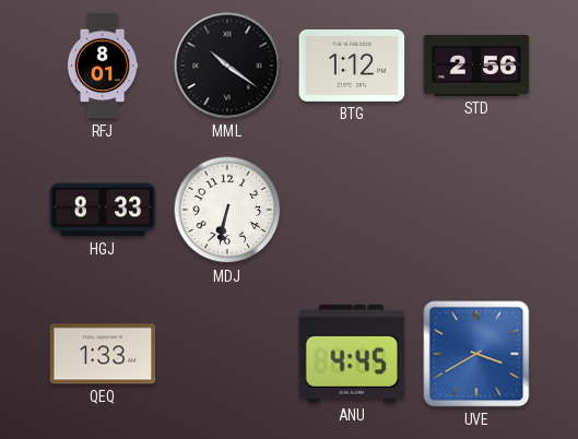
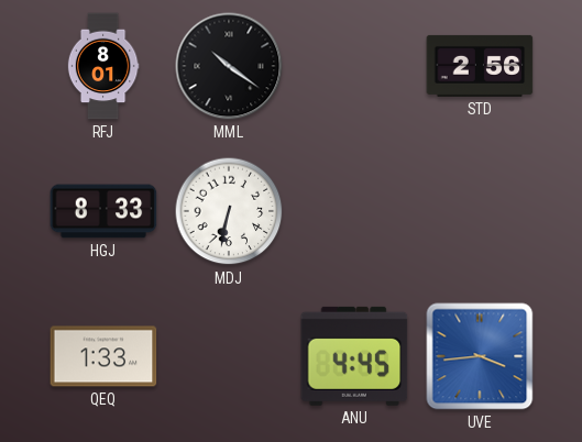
BTG: 1:12 -> none (352, 66)
UVE: 3:40 -> 3:44 (480, 356)
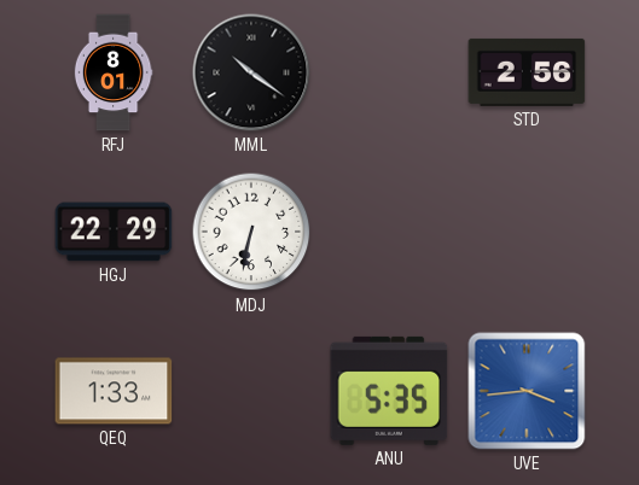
HGJ: 8:33 -> 22:29 (114, 232)
ANU: 4:45 -> 5:35 (389, 391)
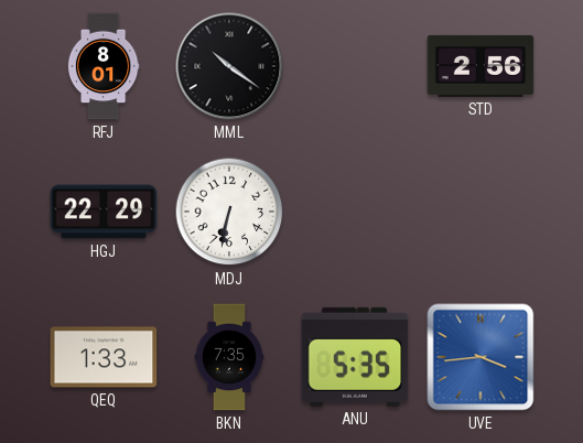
BKN: none -> 7:35 (229, 357)
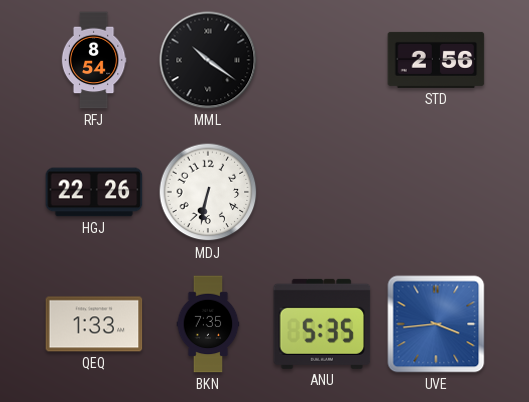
RFJ: 8:01 -> 8:54 (94, 60)
HGJ: 22:29 -> 22:26 (94, 192)
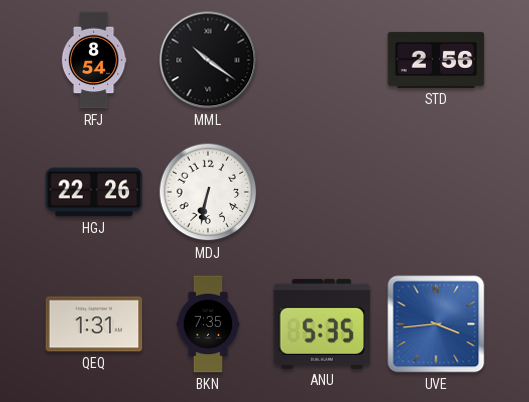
QEQ: 1:33 -> 1:31 (94, 324)
